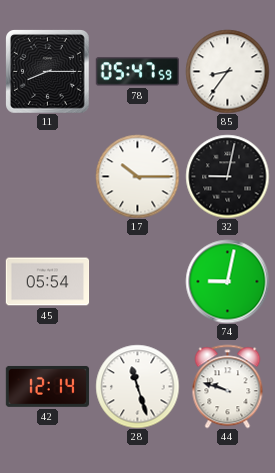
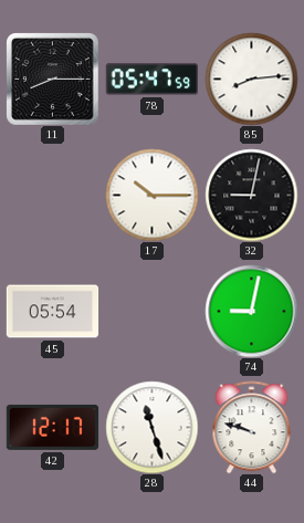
85: 8:36 -> 8:14 (251, 79)
42: 12:14 -> 12:17 (52, 427)
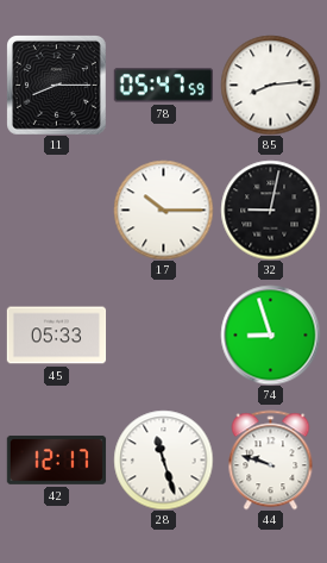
45: 05:54 -> 05:33 (56, 336)
74: 9:02 -> 8:57 (270, 334)
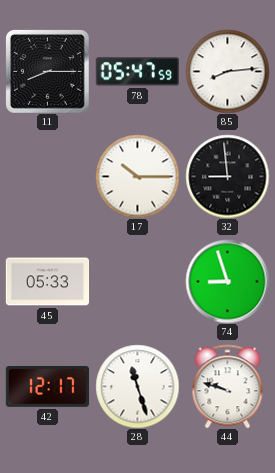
32: 9:02 -> 8:59 (227, 176)
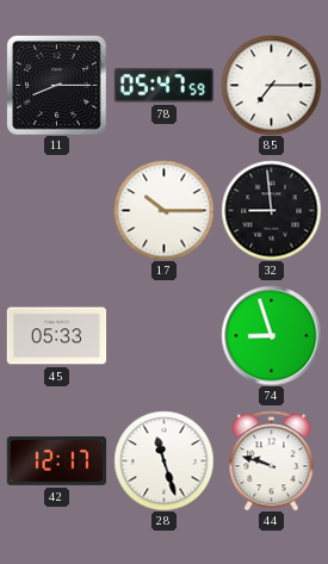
85: 8:14 -> 7:15 (271, 85)
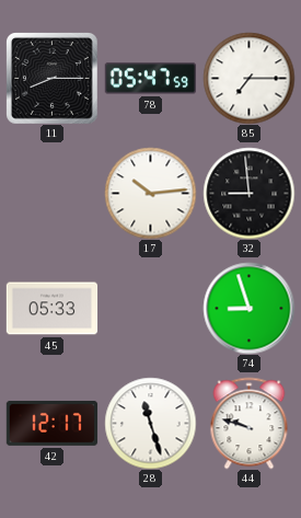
17: 10:15 -> 10:14 (150, 193)
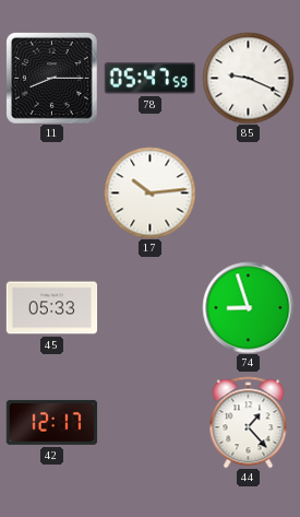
85: 7:15 -> 9:19 (248, 78)
32: 8:59 -> none (248, 193)
28: 11:27 -> none (150, 423)
44: 9:48 -> 1:23 (249, 422)
